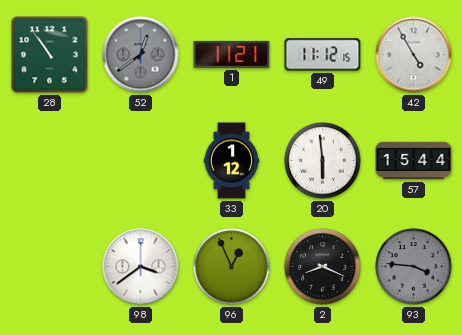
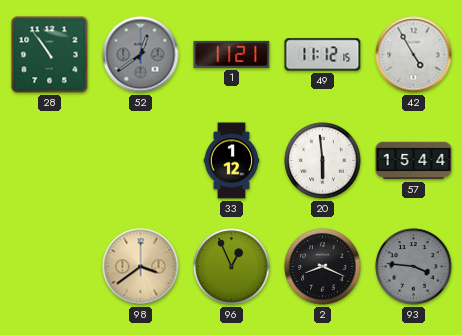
98 dial: white -> champagne (141, 267)
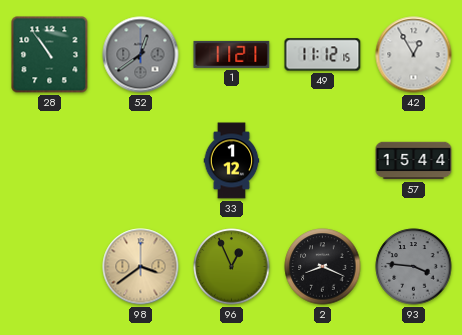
42: 4:55 -> 12:55 (414, 55)
20: 5:59 -> none (323, 161)
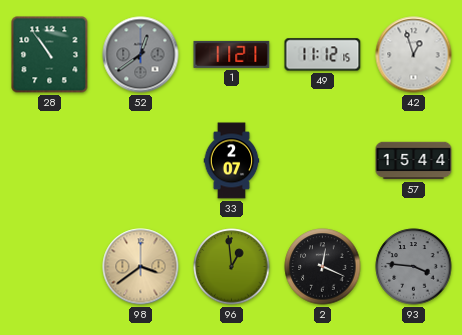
42: 12:55 -> 12:57 (414, 55)
33: 1:12 -> 2:07 (232, 161)
96: 12:56 -> 12:59 (232, 267)
2: 8:19 -> 12:19 (323, 267)
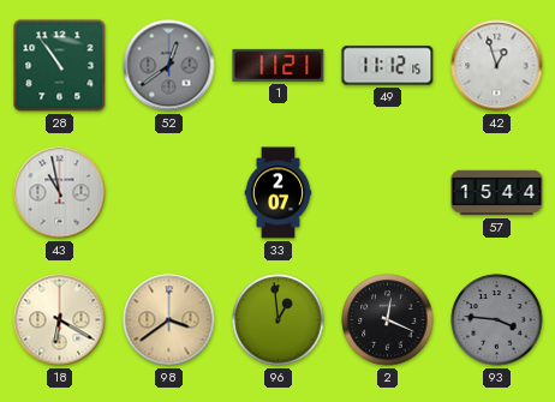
43: none -> 10:58 (60, 193)
18: none -> 6:20 (60, 320)
